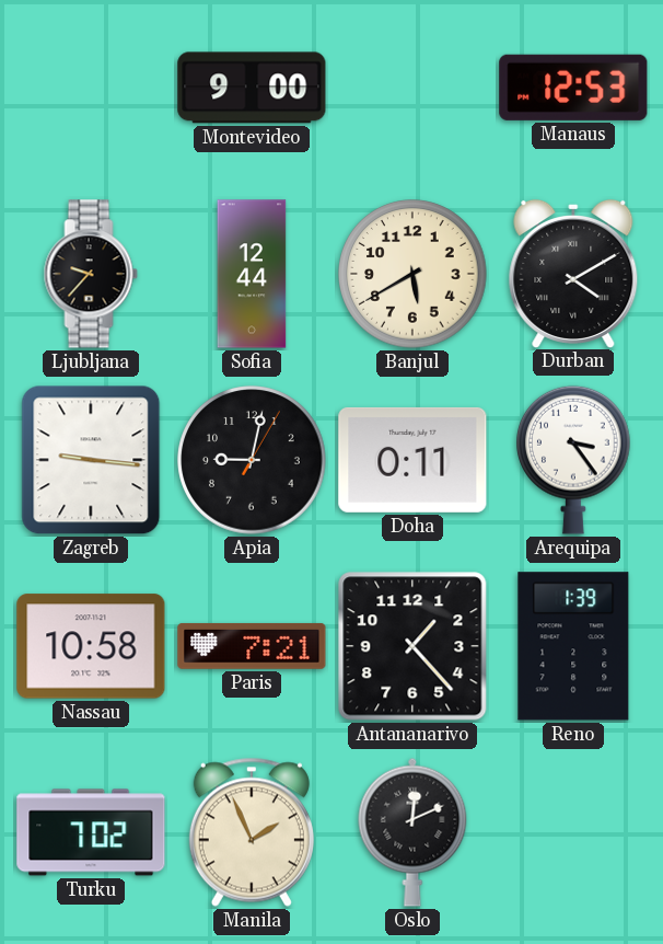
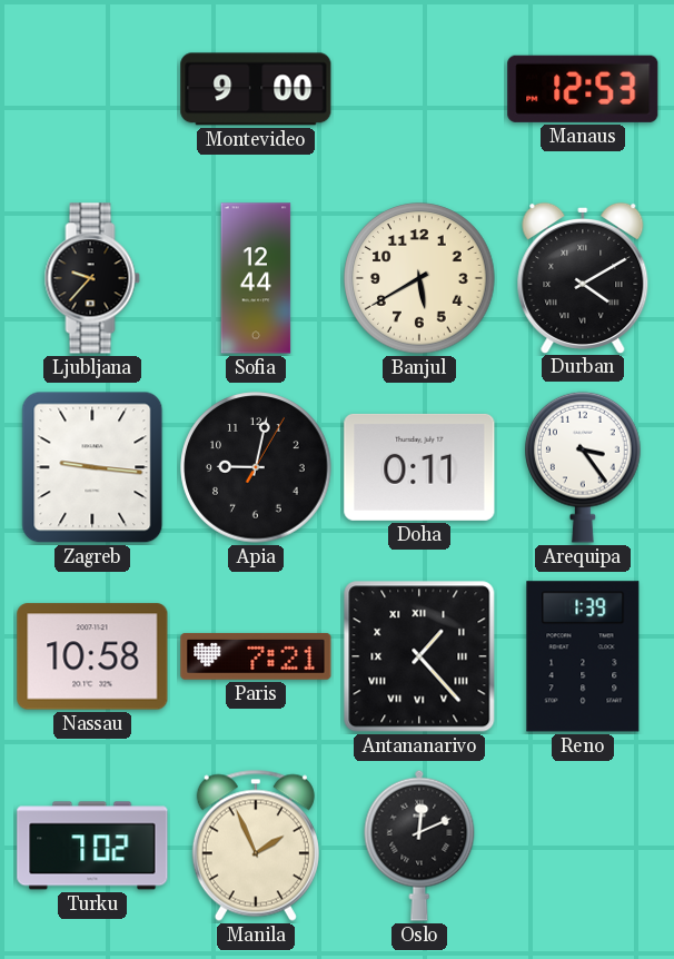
Antananarivo numerals: Arabic -> Roman (419, 656)
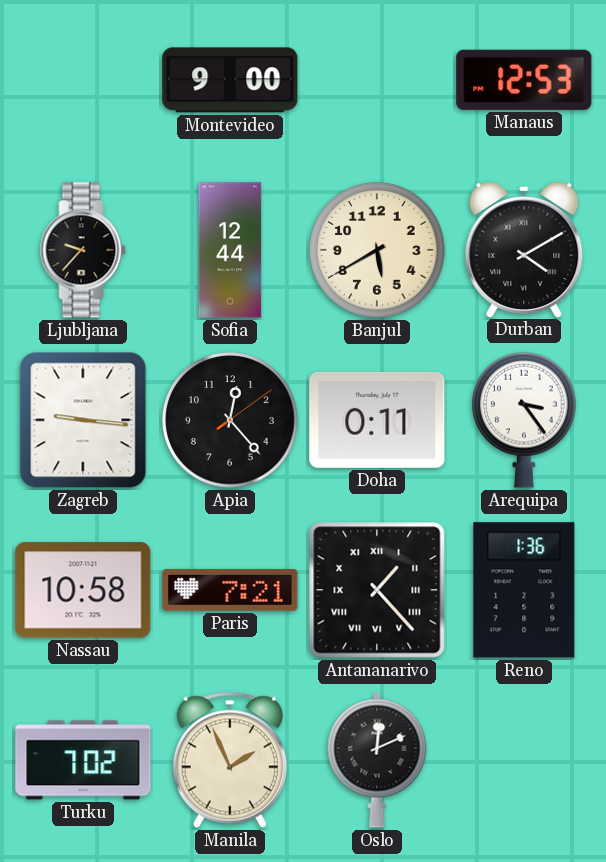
Apia: 9:02 -> 12:23 (230, 420)
Reno: 1:39 -> 1:36 (524, 590)
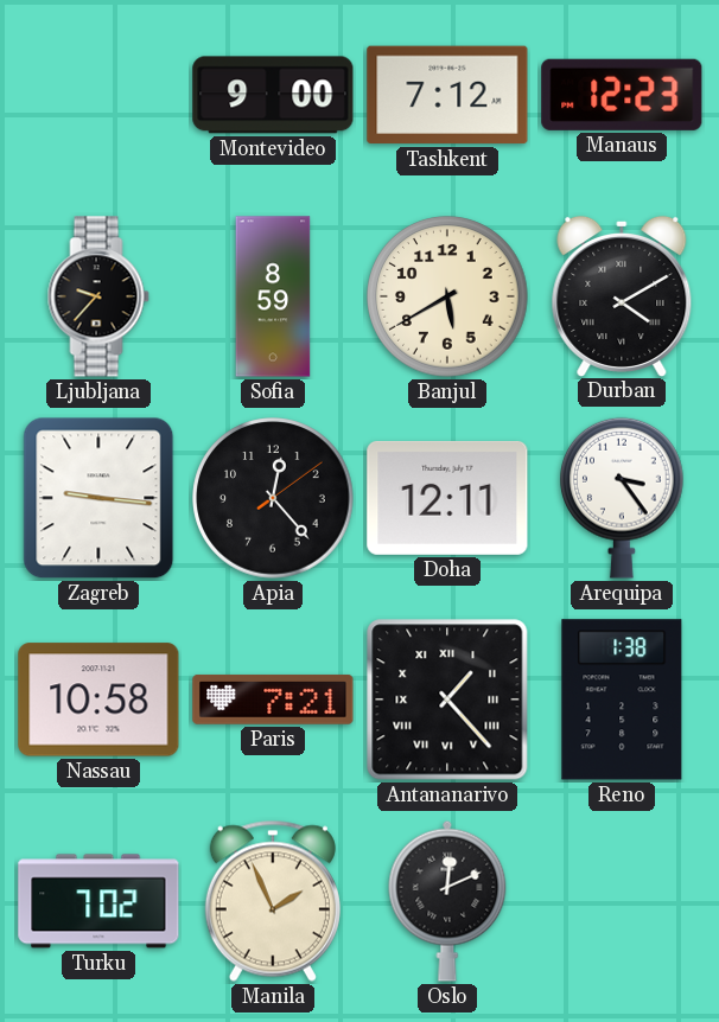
Tashkent: none -> 7:12 (447, 95)
Manaus: 12:53 -> 12:23 (622, 95)
Sofia: 12:44 -> 8:59 (273, 296)
Doha: 0:11 -> 12:11 (447, 498)
Reno: 1:36 -> 1:38 (622, 700)
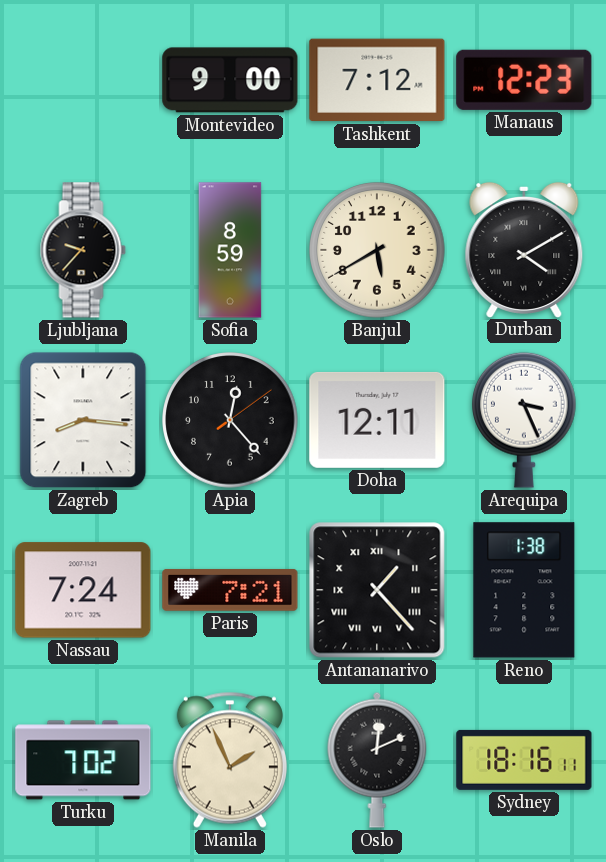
Zagreb: 9:16 -> 8:16 (83, 420)
Arequipa: 3:24 -> 3:26 (525, 420)
Nassau: 10:58 -> 7:24 (83, 590)
Sydney: none -> 18:16 (524, 760)
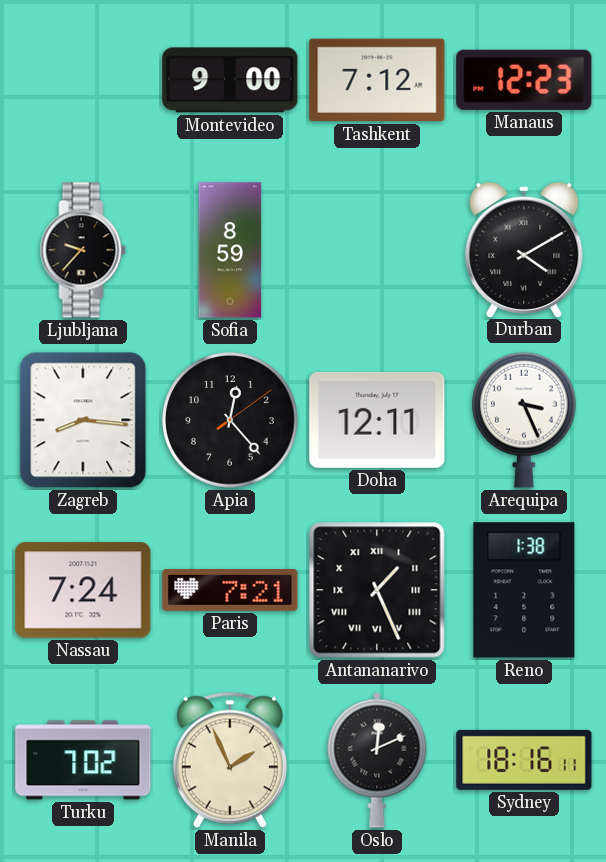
Banjul: 5:40 -> none (377, 250)
Antananarivo: 1:23 -> 1:26 (377, 590)
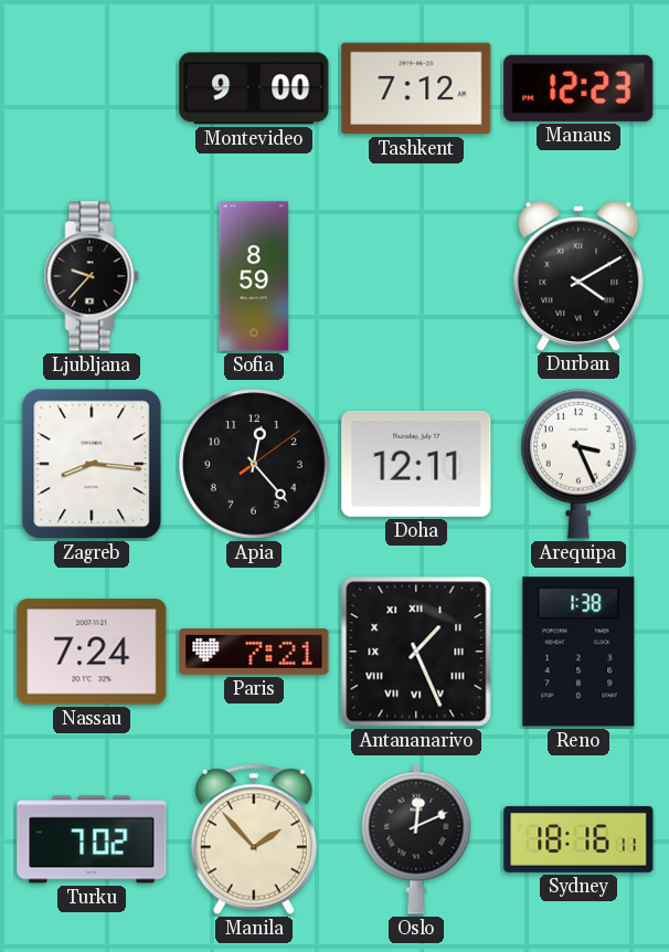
Manila: 1:56 -> 1:53 (254, 839)
